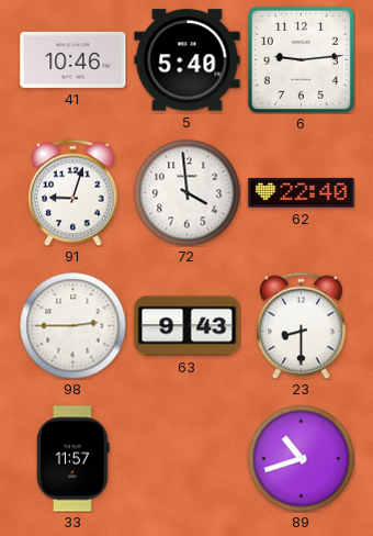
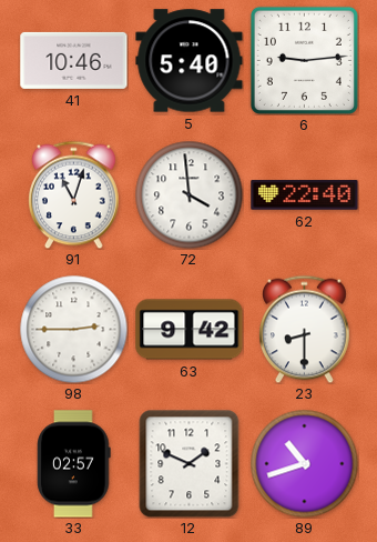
91: 9:03 -> 11:03 (74, 194)
63: 9:43 -> 9:42 (190, 330)
33: 11:57 -> 02:57 (74, 464)
12: none -> 1:49 (190, 463)
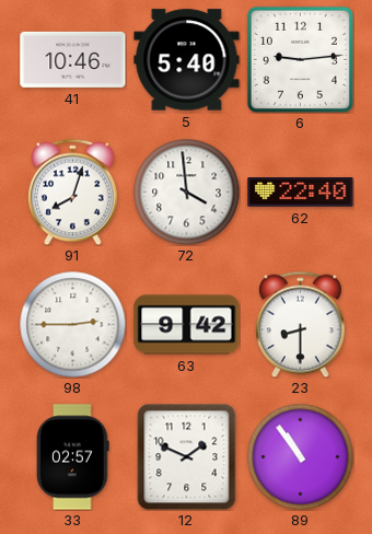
91: 11:03 -> 8:03 (73, 191)
89: 10:42 -> 10:54 (300, 456)
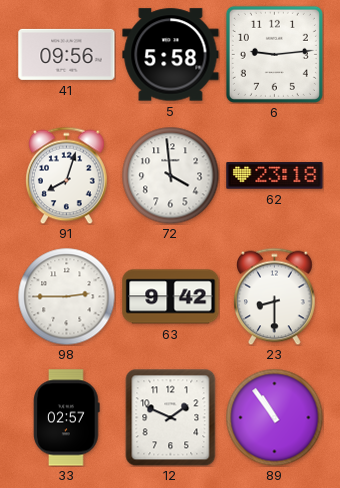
41: 10:46 -> 09:56 (67, 54)
5: 5:40 -> 5:58 (171, 55)
62: 22:40 -> 23:18 (275, 176)
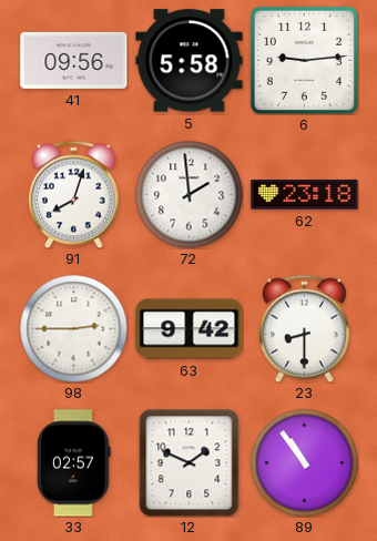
72: 3:59 -> 1:59 (188, 194)
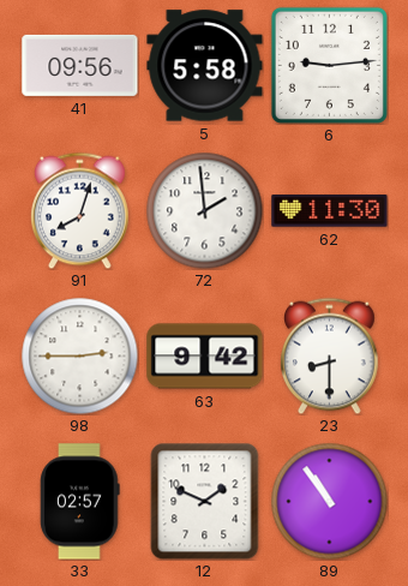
62: 23:18 -> 11:30 (330, 211)
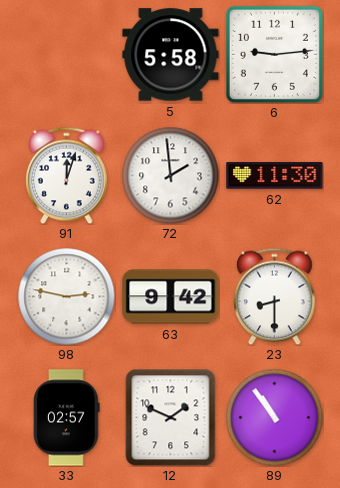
41: 09:56 -> none (80, 65)
91: 8:03 -> 12:03 (67, 175)
98: 2:45 -> 2:47 (66, 296)
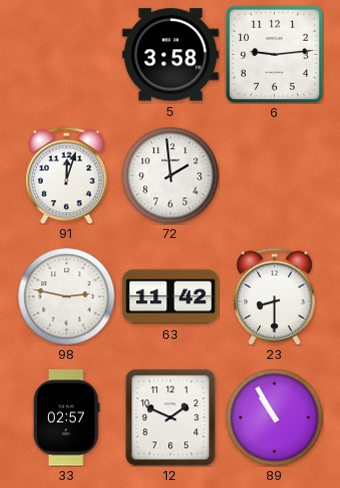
5: 5:58 -> 3:58 (171, 55)
62: 11:30 -> none (275, 176)
63: 9:42 -> 11:42 (171, 297)
89: 10:54 -> 10:55 (274, 417)
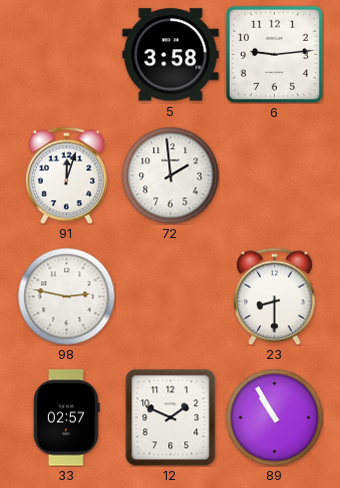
63: 11:42 -> none (171, 297)
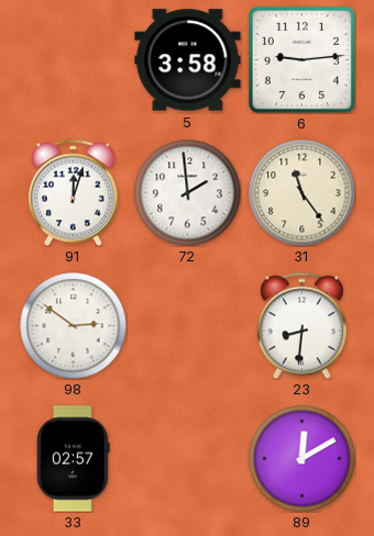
31: none -> 11:24 (301, 192)
98: 2:47 -> 2:51 (73, 325)
23: 8:30 -> 8:31 (302, 325)
12: 1:49 -> none (171, 417)
89: 10:55 -> 12:10 (301, 458)
